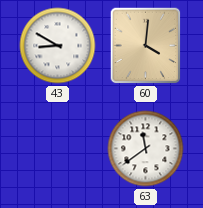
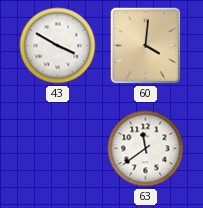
43: 8:50 -> 3:50 (58, 46)
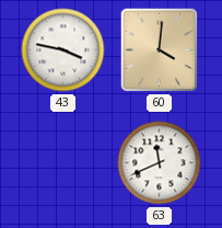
43: 3:50 -> 3:47 (63, 50)
63: 11:39 -> 11:41 (160, 163)
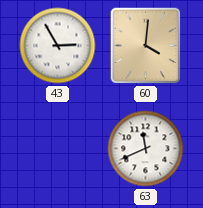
43: 3:47 -> 2:55 (58, 46)
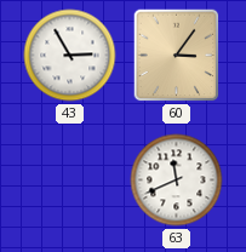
60: 4:01 -> 3:06 (177, 56)
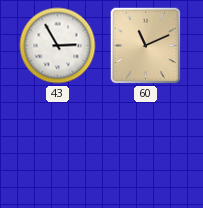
60: 3:06 -> 11:11 (146, 46)
63: 11:41 -> none (177, 181)
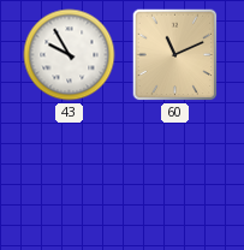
43: 2:55 -> 9:55 (70, 55)
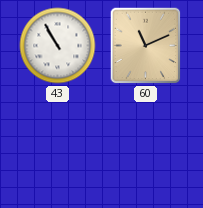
43: 9:55 -> 10:55 (58, 46)
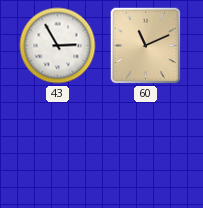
43: 10:55 -> 2:55 (58, 46)
